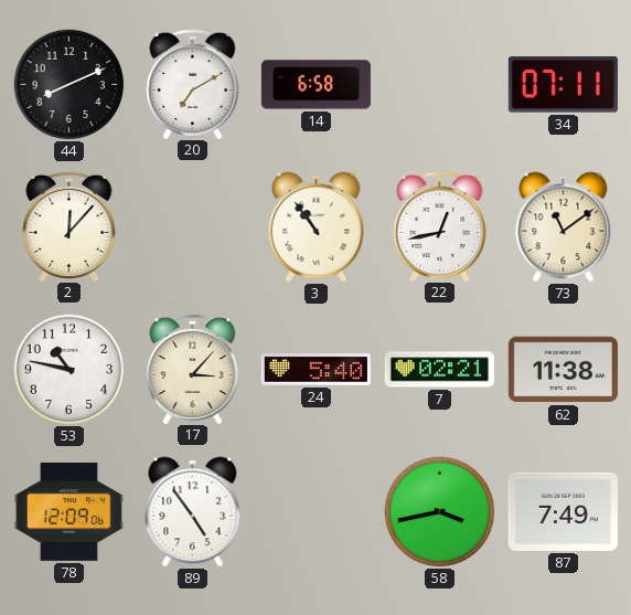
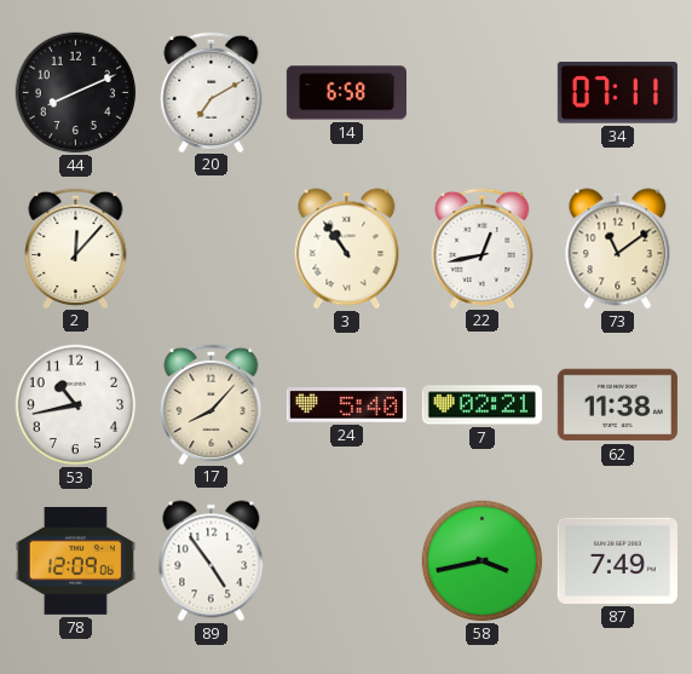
53: 10:47 -> 10:43 (76, 405)
17: 3:07 -> 8:07 (212, 403)
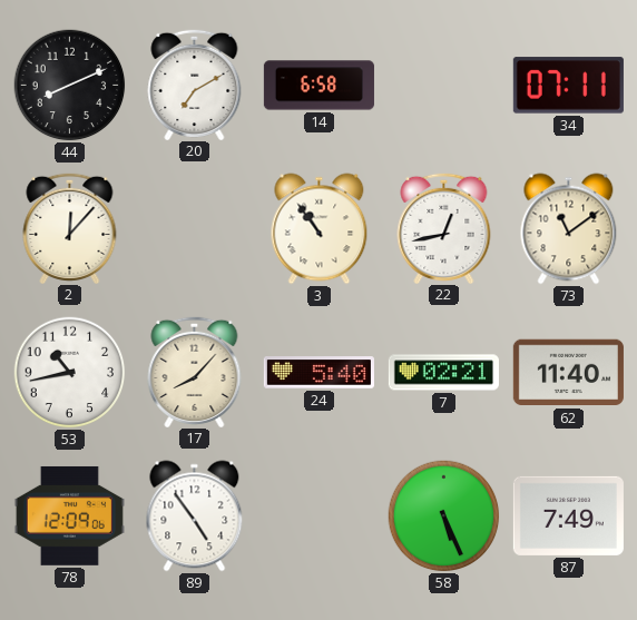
62: 11:38 -> 11:40 (568, 373)
58: 3:43 -> 5:26 (444, 516)
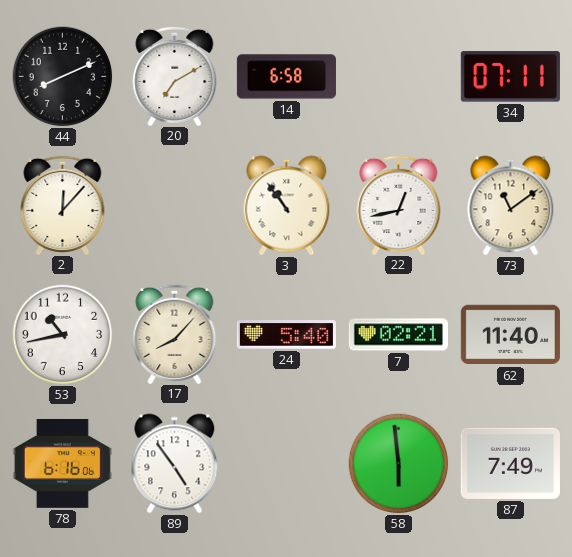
78: 12:09 -> 6:16 (62, 464)
58: 5:26 -> 5:59 (399, 464)
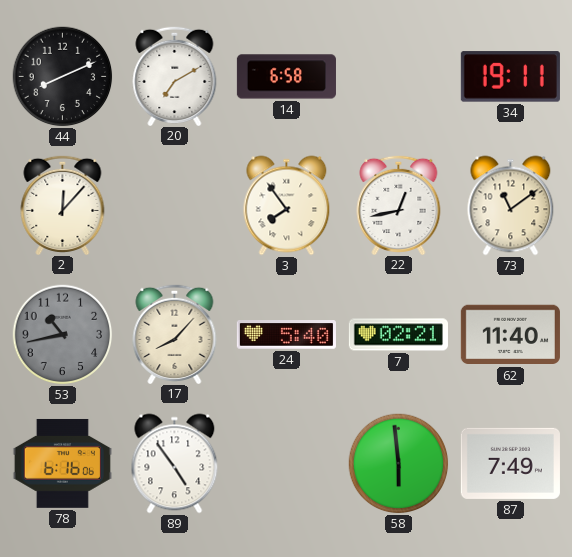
34: 07:11 -> 19:11 (510, 77)
3: 10:54 -> 7:54 (287, 206)
53 dial: white -> grey (63, 335)
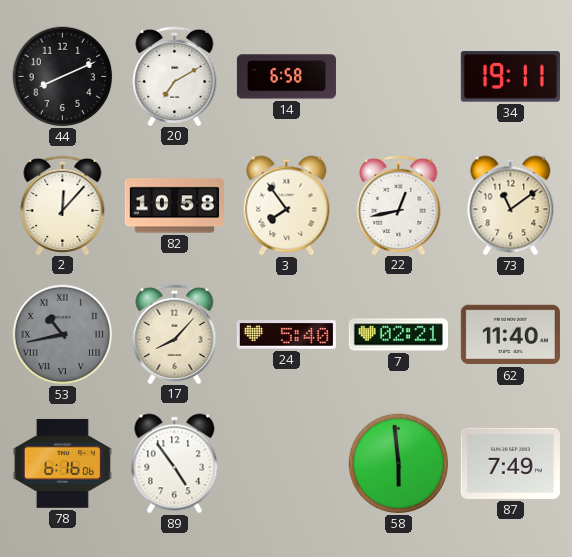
82: none -> 10:58 (174, 206)
53 numerals: Arabic -> Roman (63, 335)
